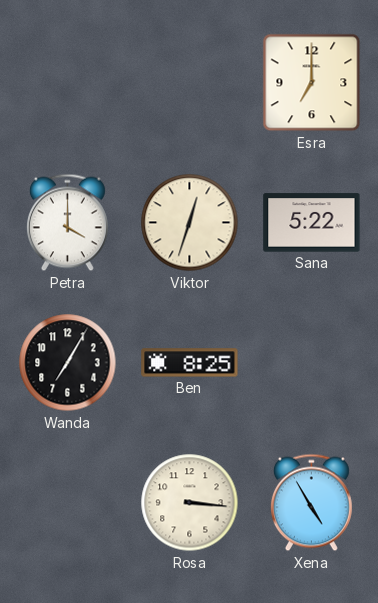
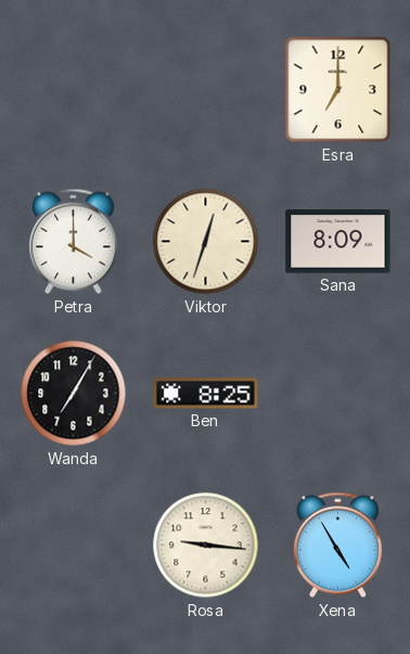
Sana: 5:22 -> 8:09 (338, 242)
Rosa: 3:16 -> 9:16 (206, 546)
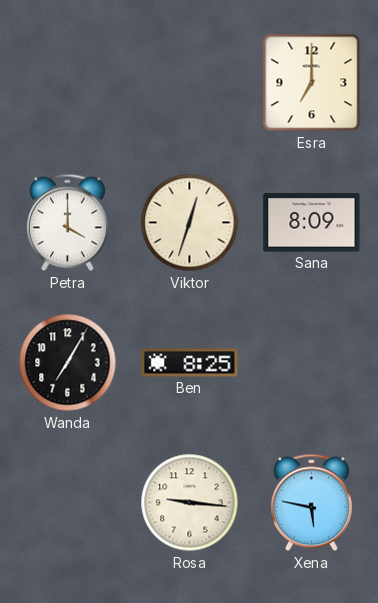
Xena: 4:55 -> 5:47 (311, 503)
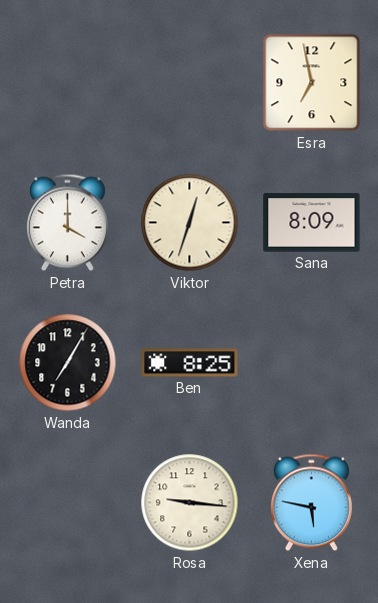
Esra: 7:00 -> 6:58 (312, 83)
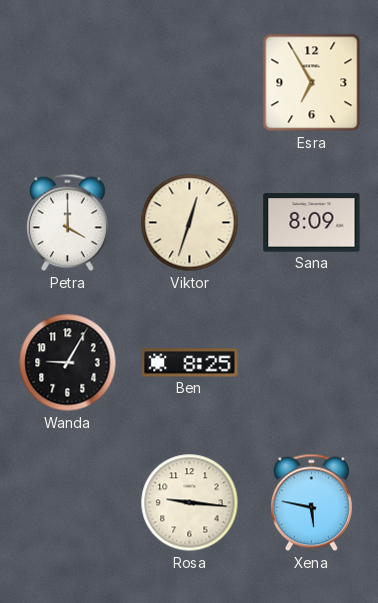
Esra: 6:58 -> 6:55 (312, 83)
Wanda: 7:05 -> 9:05 (68, 363)
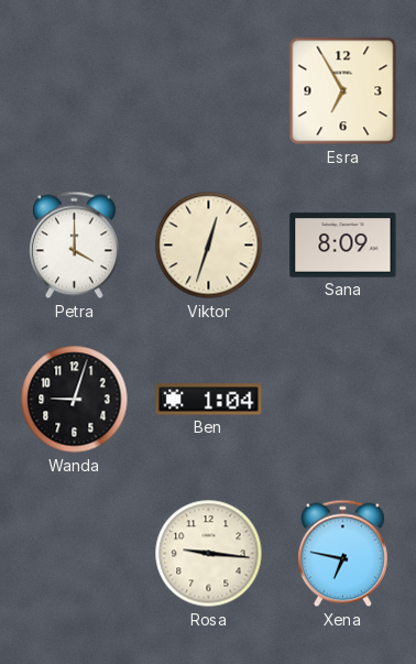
Wanda: 9:05 -> 9:03 (75, 400)
Ben: 8:25 -> 1:04 (209, 400)
Xena: 5:47 -> 6:47 (342, 554)
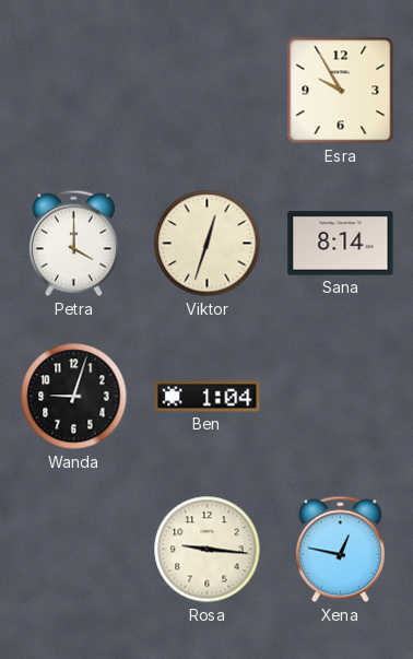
Esra: 6:55 -> 9:55 (341, 91)
Sana: 8:09 -> 8:14 (341, 244)
Xena: 6:47 -> 12:47 (340, 550)
